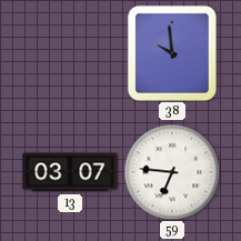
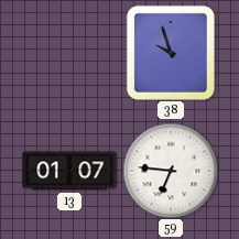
38: 9:59 -> 9:57 (171, 53)
13: 03:07 -> 01:07 (69, 171)
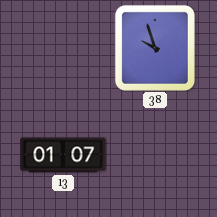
59: 6:46 -> none (171, 171)
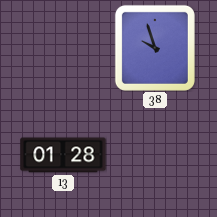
13: 01:07 -> 01:28 (63, 155)
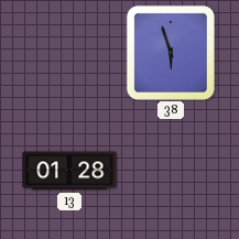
38: 9:57 -> 5:57 (171, 53)
